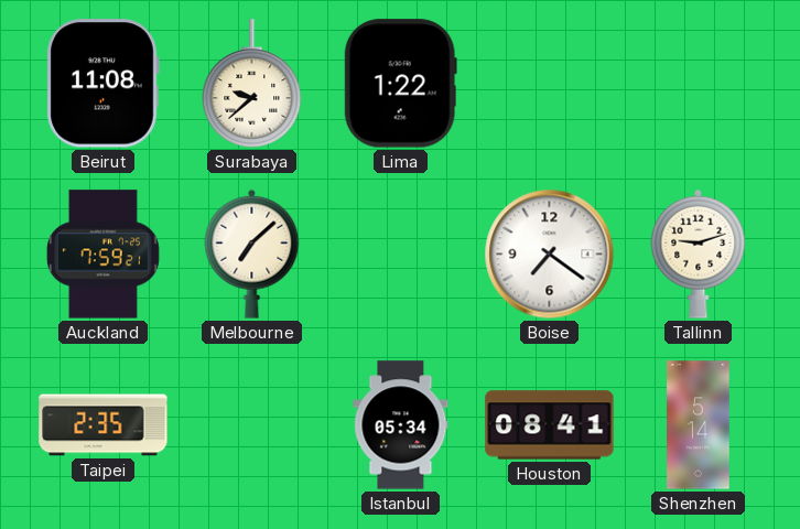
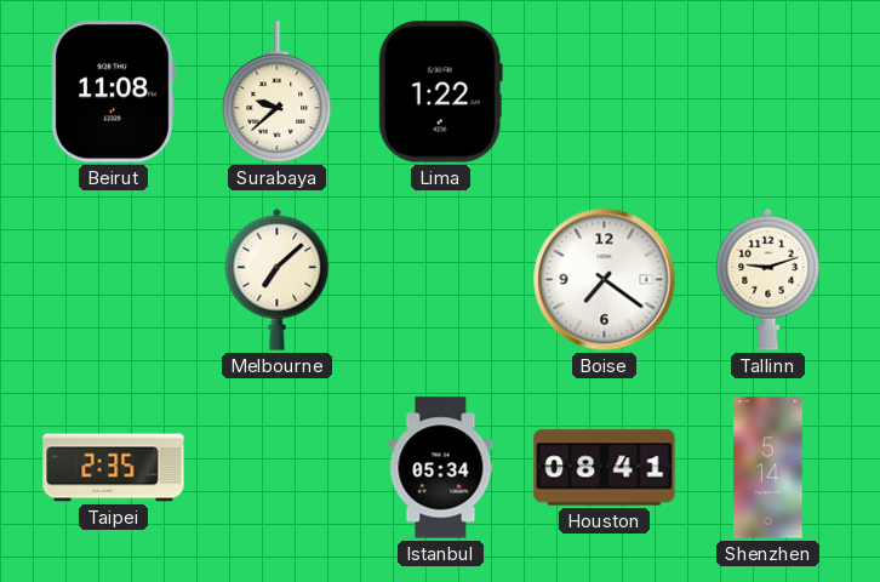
Auckland: 7:59 -> none (102, 255)
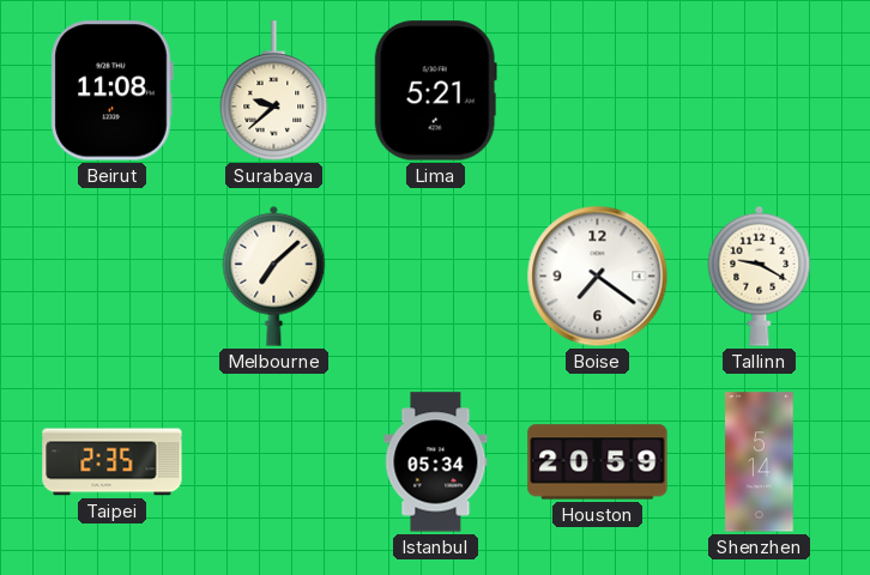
Lima: 1:22 -> 5:21 (435, 91)
Tallinn: 9:12 -> 9:20 (760, 276)
Houston: 08:41 -> 20:59 (598, 462)
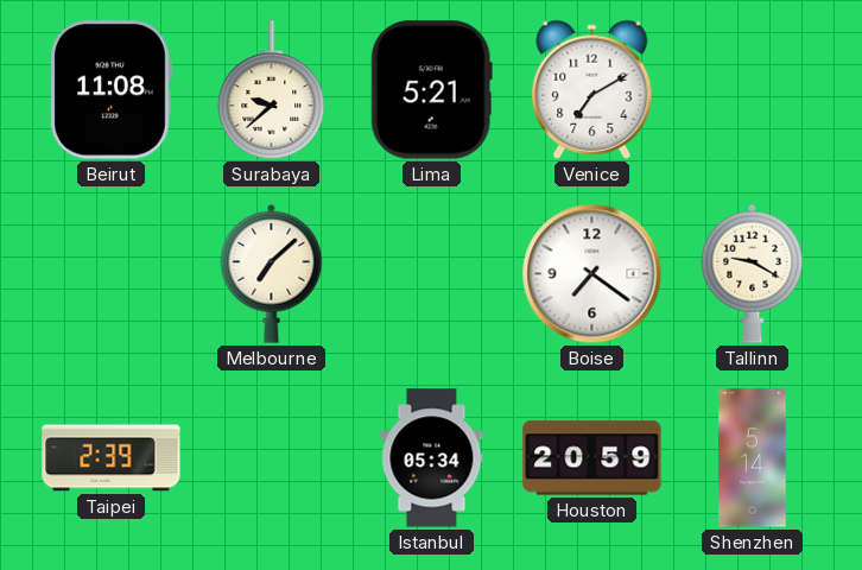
Venice: none -> 7:10 (592, 89)
Taipei: 2:35 -> 2:39 (112, 458)
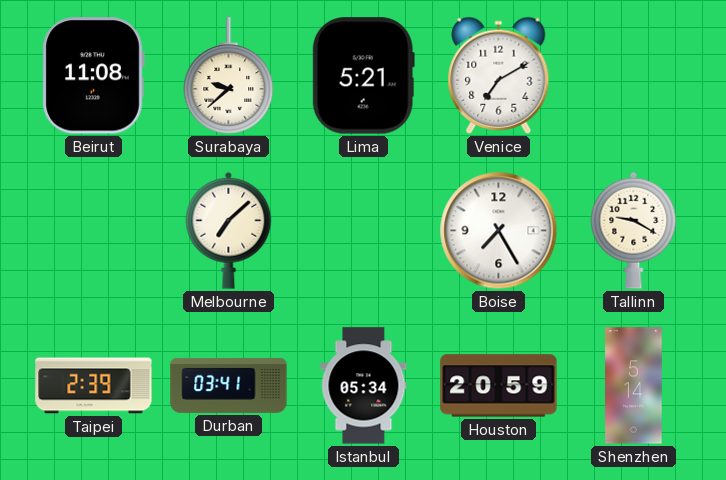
Boise: 7:21 -> 7:25 (499, 231)
Durban: none -> 03:41 (229, 385)
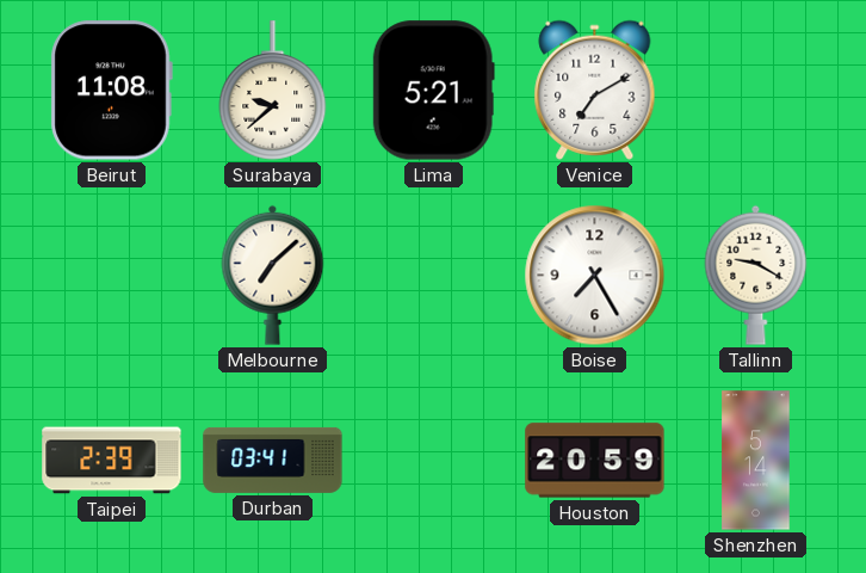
Istanbul: 05:34 -> none (364, 386)
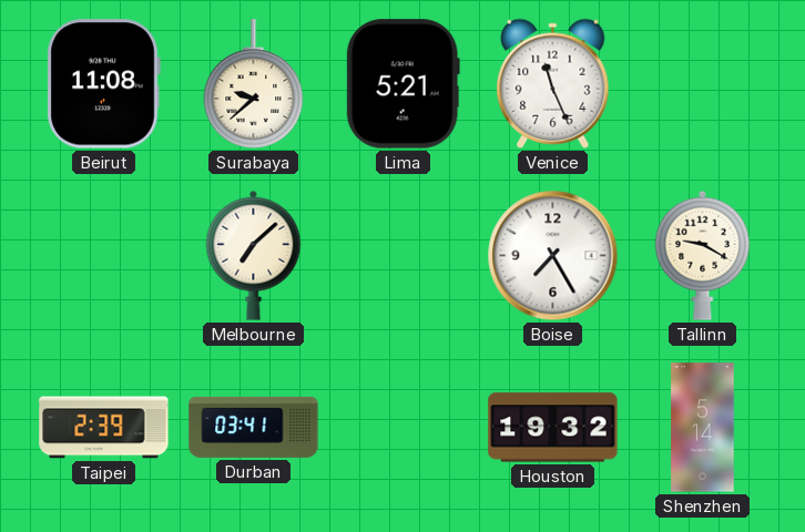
Venice: 7:10 -> 11:26 (553, 83)
Houston: 20:59 -> 19:32 (553, 428)
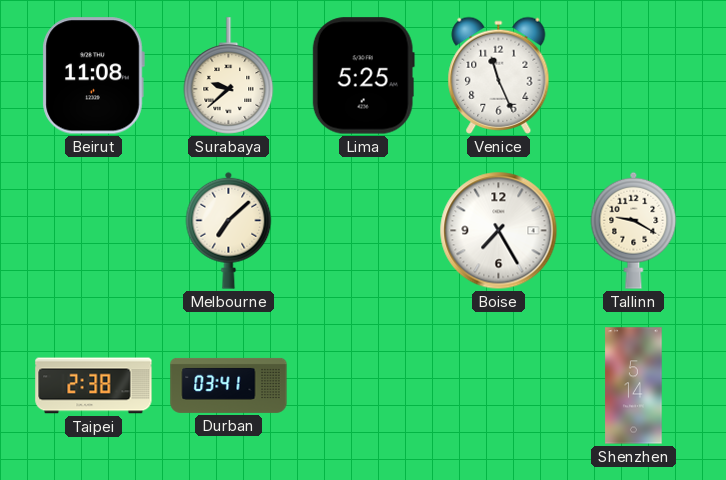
Lima: 5:21 -> 5:25 (363, 76)
Taipei: 2:39 -> 2:38 (94, 386)
Houston: 19:32 -> none (553, 428)
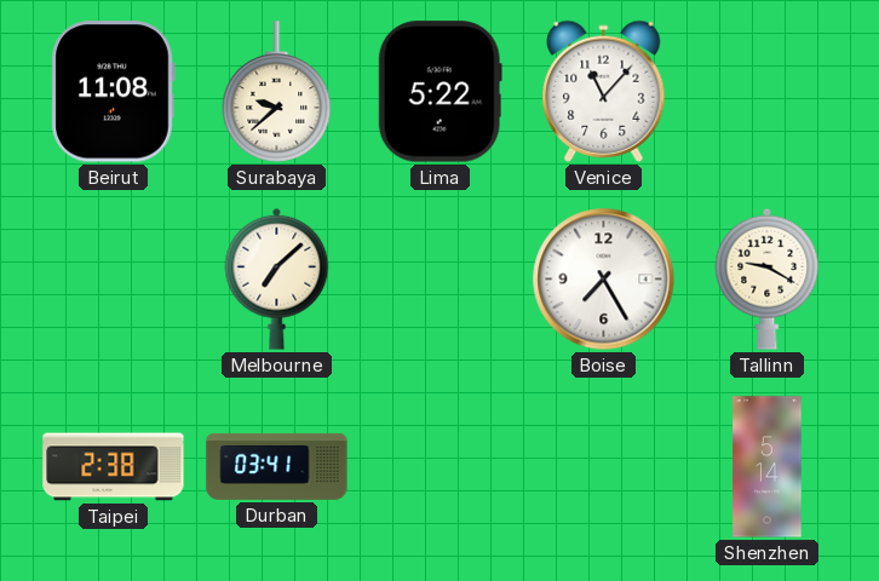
Lima: 5:25 -> 5:22 (439, 92)
Venice: 11:26 -> 11:07 (604, 91)
